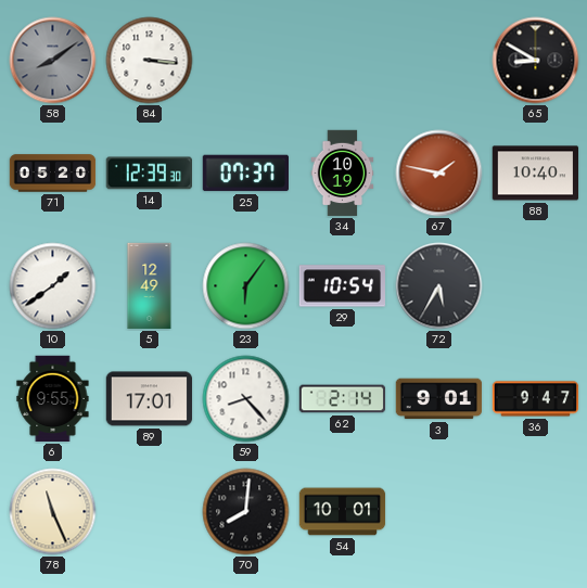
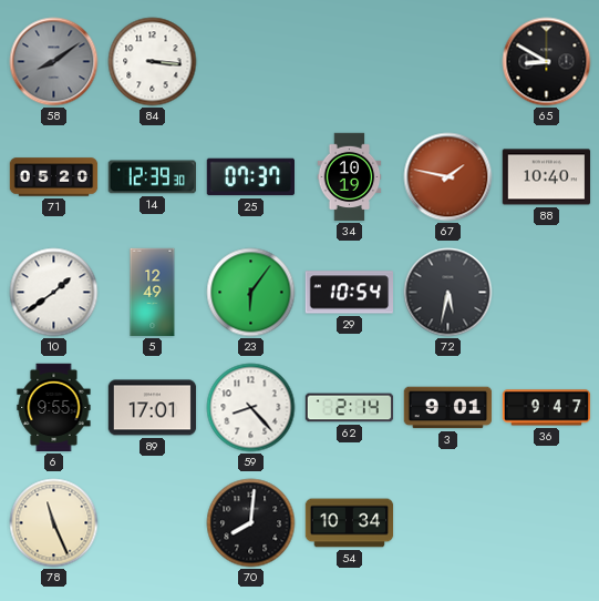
72: 5:35 -> 5:32 (448, 293)
54: 10:01 -> 10:34 (350, 523)
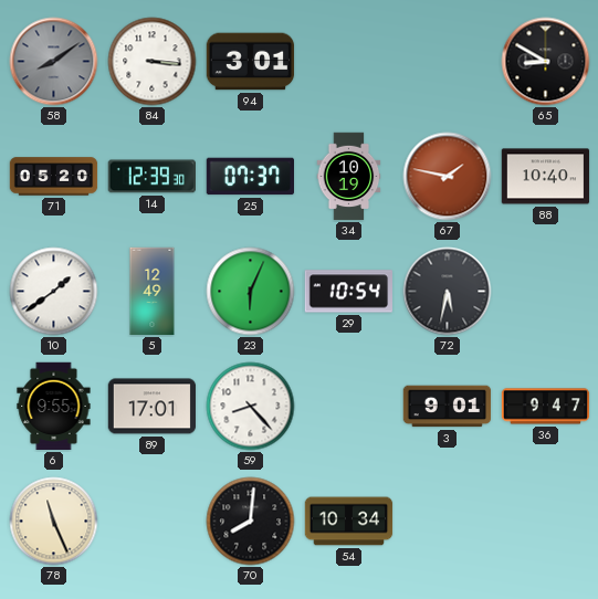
94: none -> 3:01 (251, 62)
23: 6:06 -> 6:04 (251, 292)
62: 2:14 -> none (350, 408)
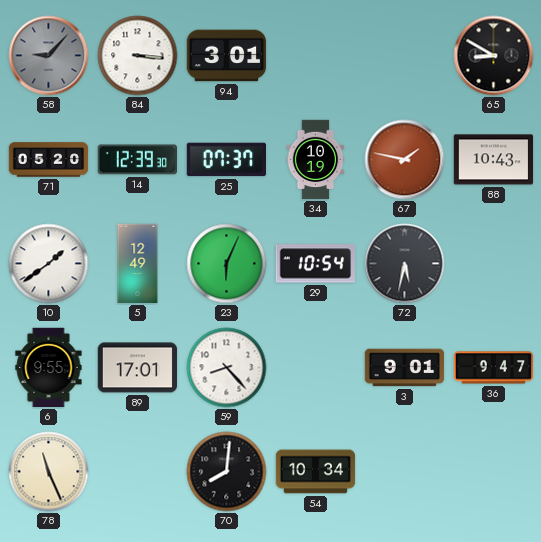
58: 8:09 -> 9:07 (49, 56)
88: 10:40 -> 10:43 (494, 160)
